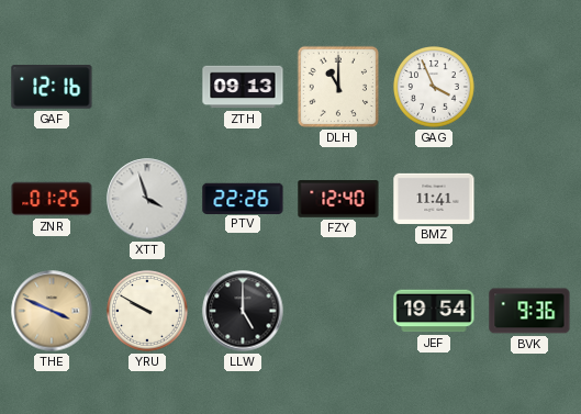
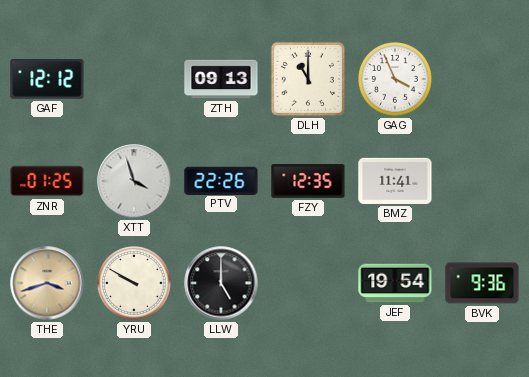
GAF: 12:16 -> 12:12 (47, 80)
FZY: 12:40 -> 12:35 (308, 181)
THE: 3:49 -> 3:42 (47, 283)
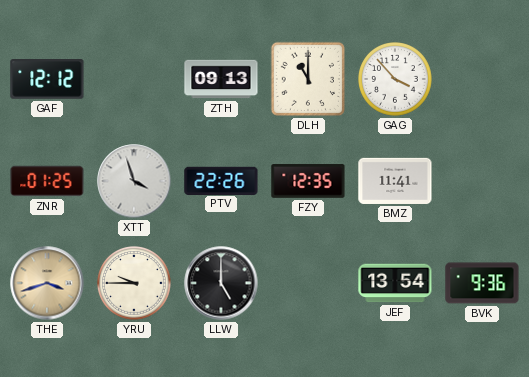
GAG: 3:56 -> 3:53 (396, 80)
YRU: 9:50 -> 9:45 (135, 284)
JEF: 19:54 -> 13:54 (395, 283)
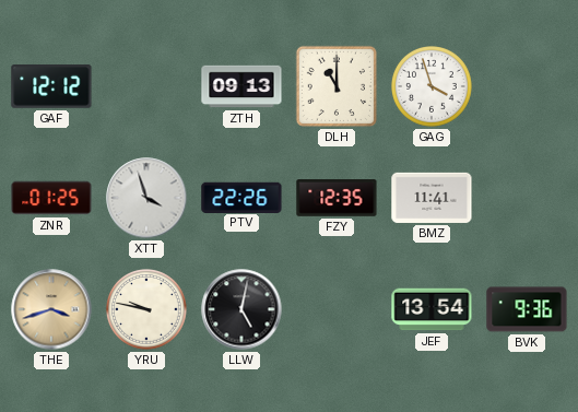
GAG: 3:53 -> 3:57 (433, 87)
YRU: 9:45 -> 9:47 (148, 310)
LLW: 5:00 -> 5:02 (241, 309)
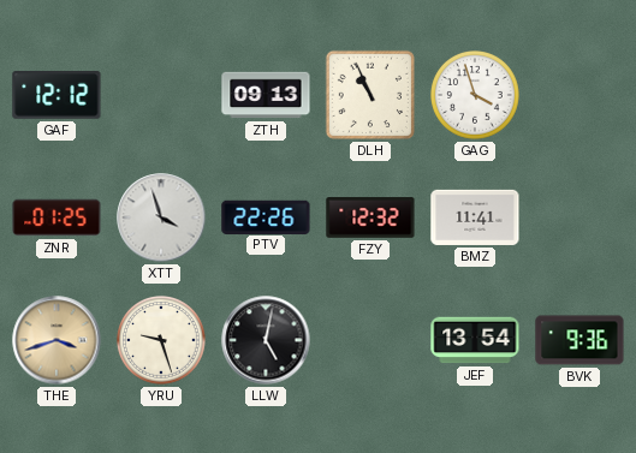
DLH: 11:00 -> 10:56 (370, 95)
FZY: 12:35 -> 12:32 (370, 217)
YRU: 9:47 -> 9:27 (162, 341)
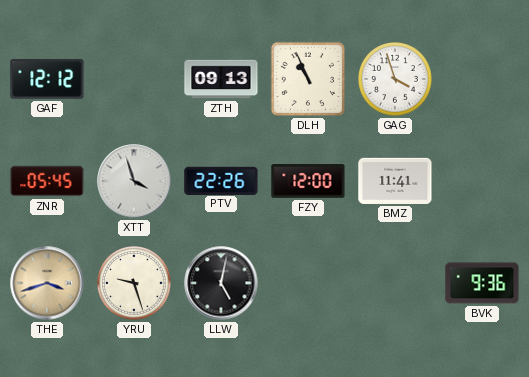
ZNR: 01:25 -> 05:45 (47, 181)
FZY: 12:32 -> 12:00 (308, 181)
JEF: 13:54 -> none (475, 340)
